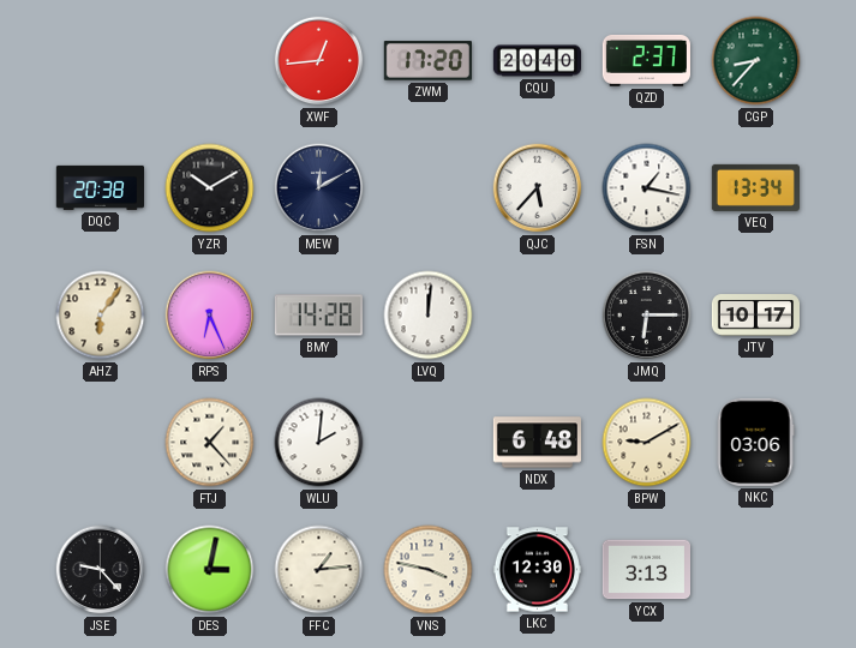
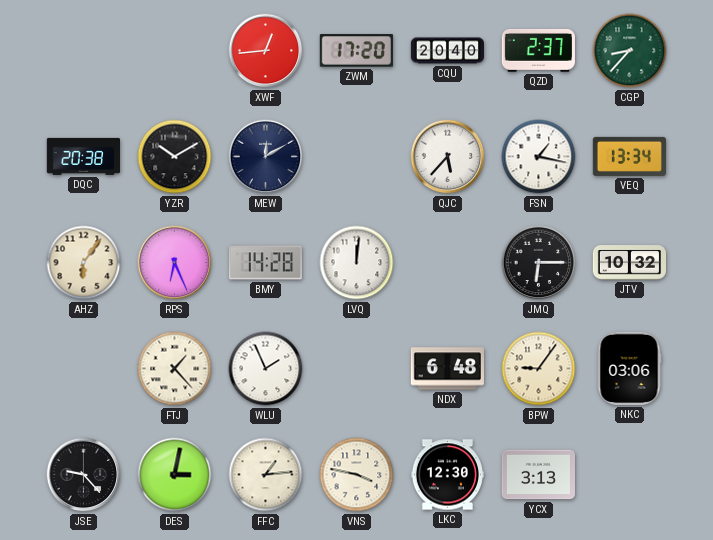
JTV: 10:17 -> 10:32 (629, 263)
WLU: 2:01 -> 1:56 (266, 369)
BPW: 9:10 -> 9:06 (539, 369)
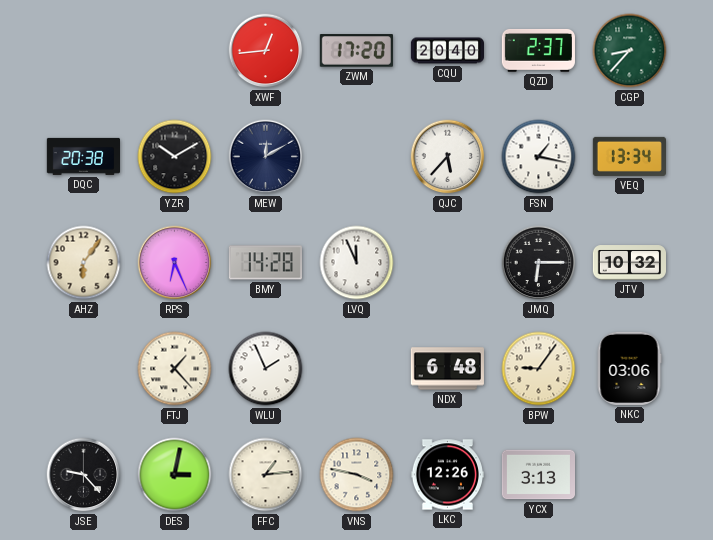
LVQ: 12:01 -> 11:56 (357, 263)
LKC: 12:30 -> 12:26 (447, 475)
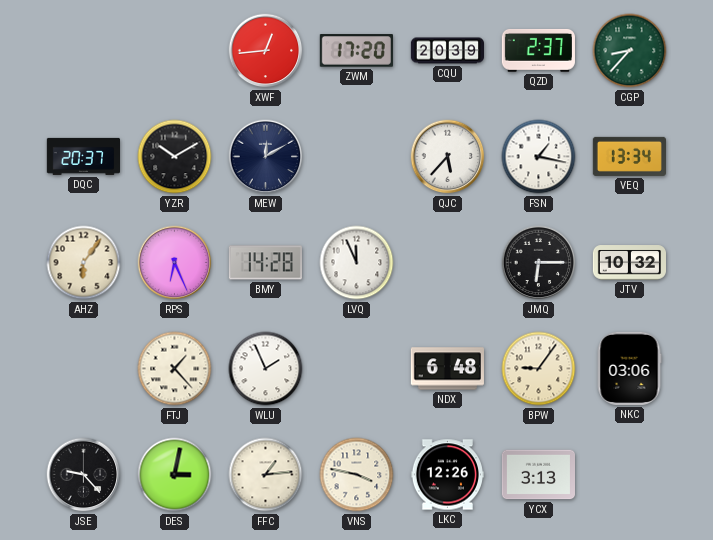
CQU: 20:40 -> 20:39 (447, 51)
DQC: 20:38 -> 20:37 (83, 156)
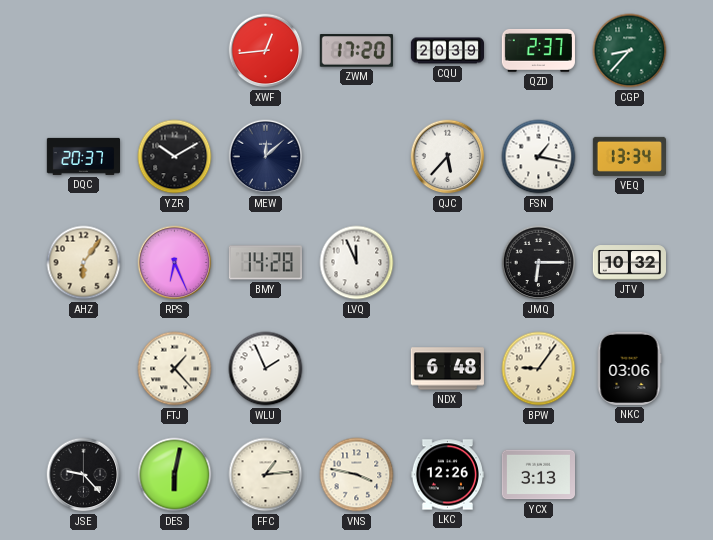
MEW: 12:10 -> 12:08 (266, 157)
DES: 3:02 -> 6:02 (175, 475)
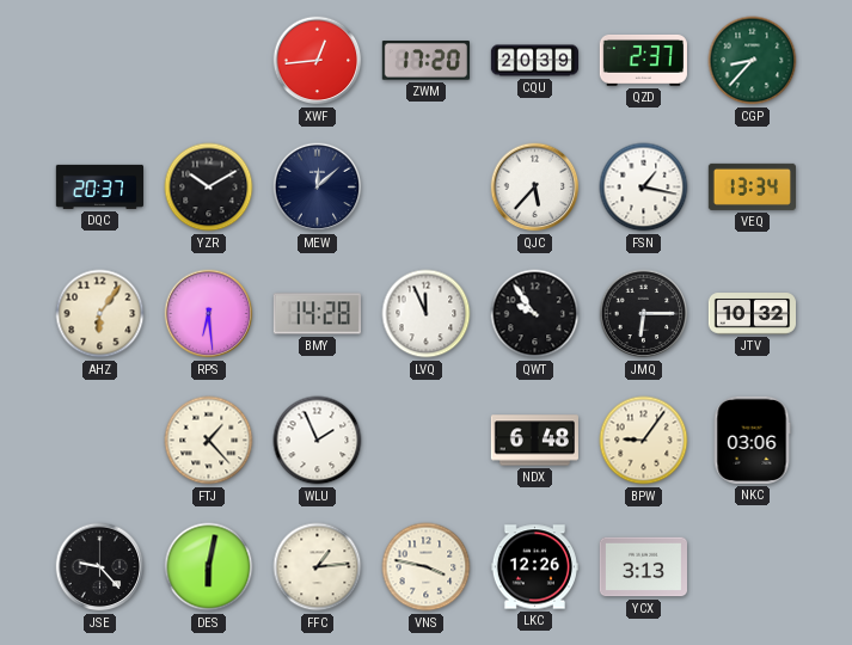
RPS: 6:26 -> 6:29 (209, 314)
QWT: none -> 9:54 (535, 314)
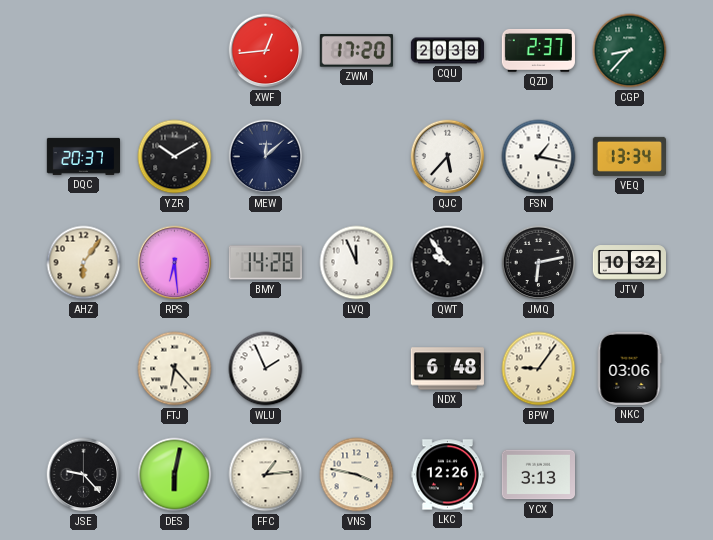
JMQ: 6:15 -> 6:13 (539, 263)
FTJ: 1:23 -> 6:23 (175, 369)
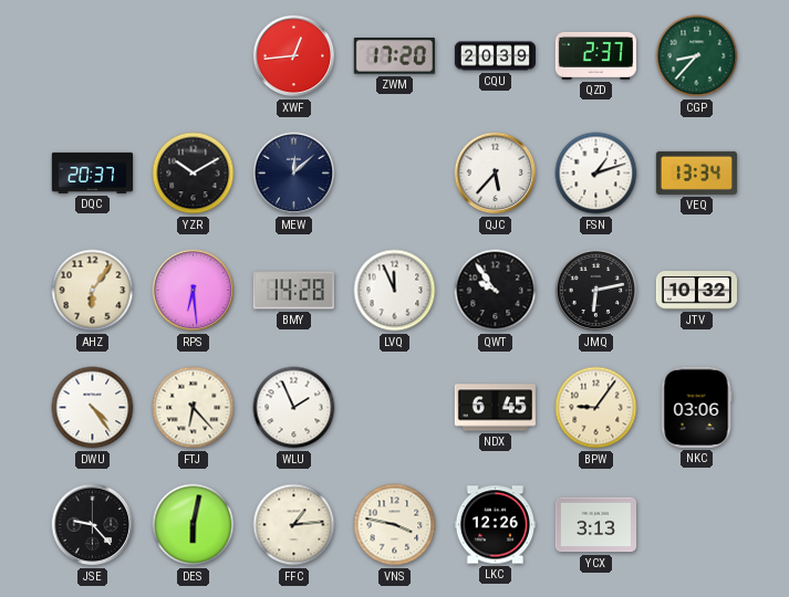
FSN: 1:17 -> 1:12 (596, 174)
DWU: none -> 4:24 (93, 408)
NDX: 6:48 -> 6:45 (495, 408)
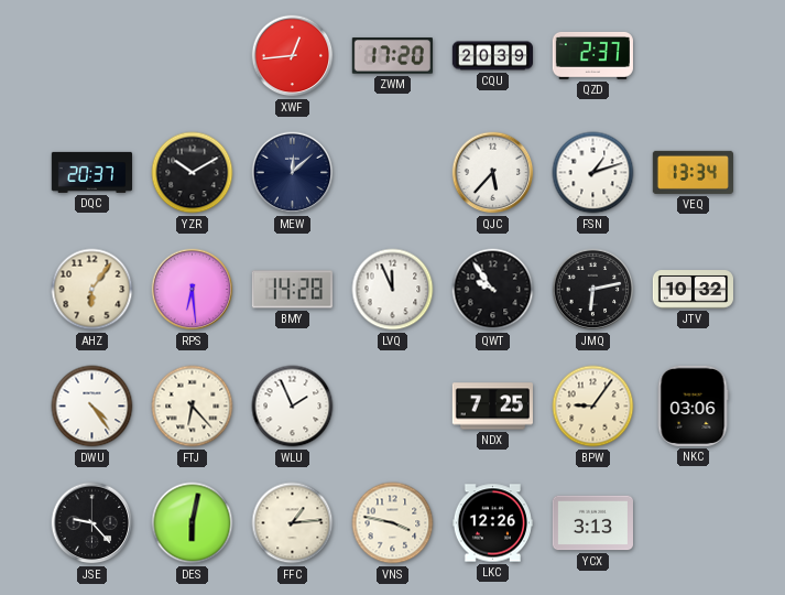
CGP: 8:37 -> none (697, 56)
NDX: 6:45 -> 7:25 (492, 407)
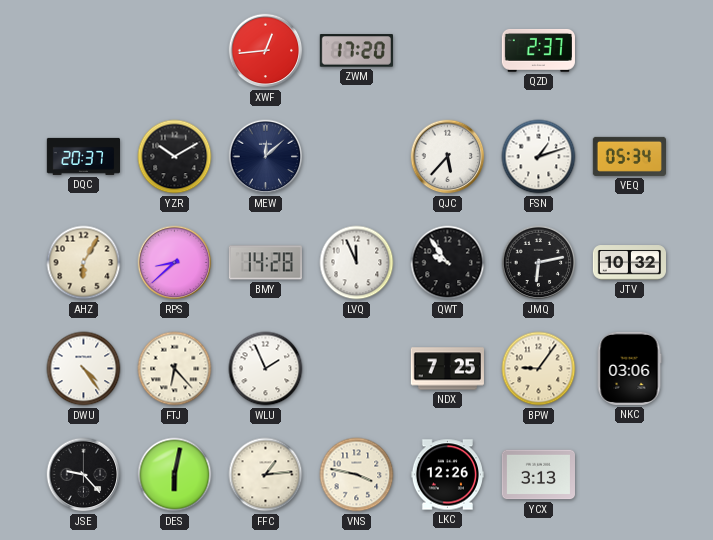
CQU: 20:39 -> none (492, 56)
VEQ: 13:34 -> 05:34 (629, 156)
AHZ: 6:06 -> 6:05 (84, 263)
RPS: 6:29 -> 8:38 (175, 263)
